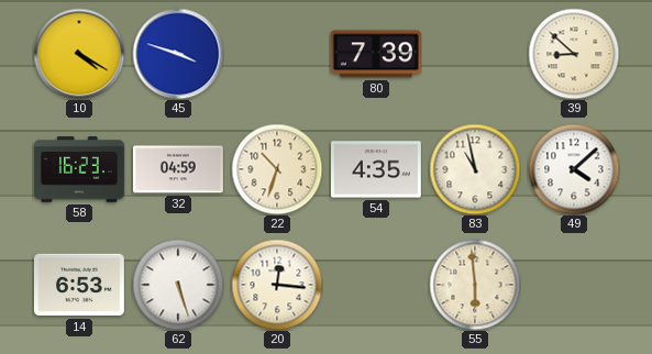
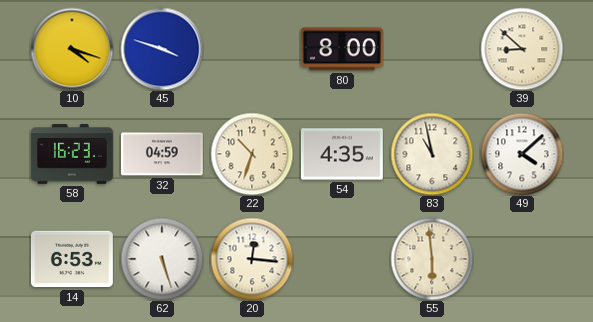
10: 4:20 -> 4:18 (72, 49)
80: 7:39 -> 8:00 (342, 49)
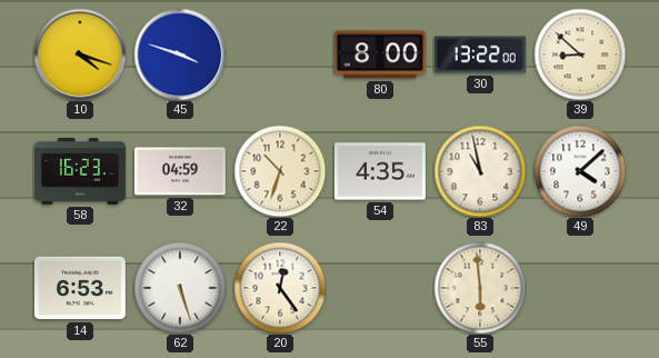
30: none -> 13:22 (480, 54)
20: 12:16 -> 12:24 (280, 288)
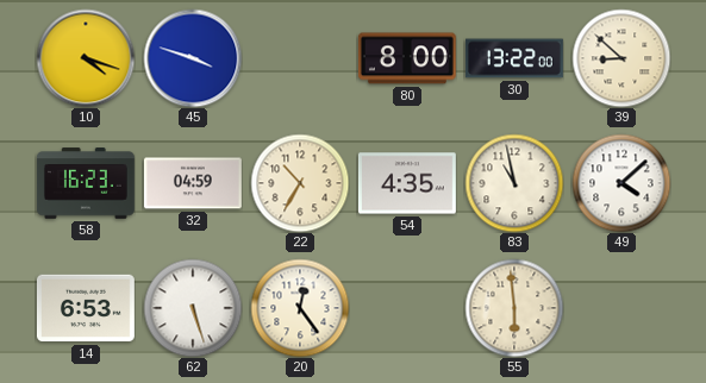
22: 10:33 -> 10:35 (300, 183)
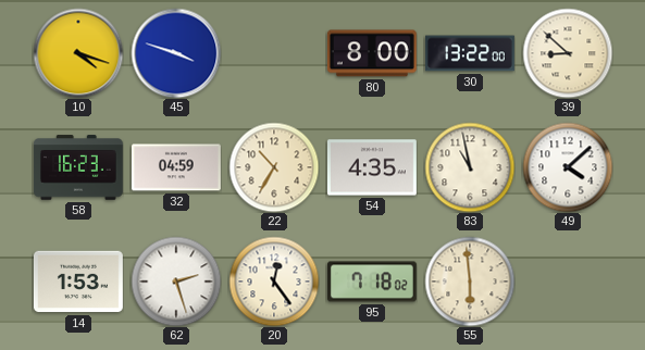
14: 6:53 -> 1:53 (78, 282)
62: 5:27 -> 2:27 (176, 282)
95: none -> 7:18 (372, 282)
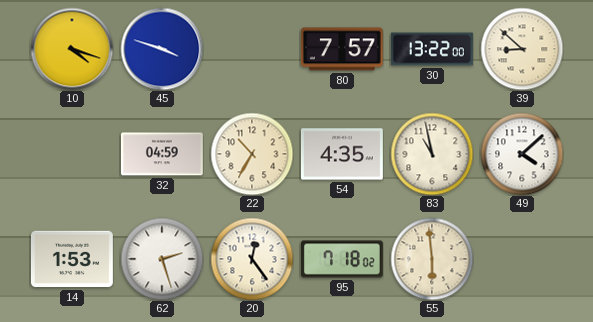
80: 8:00 -> 7:57 (342, 49)
58: 16:23 -> none (78, 167)
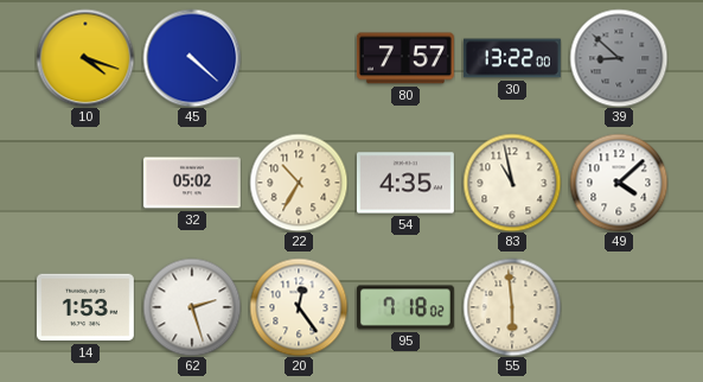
45: 3:48 -> 4:22 (192, 58)
39 dial: cream -> grey (619, 58)
32: 04:59 -> 05:02 (192, 183)
